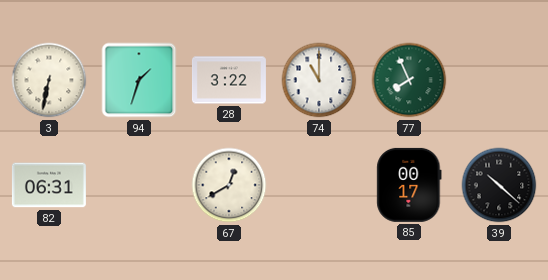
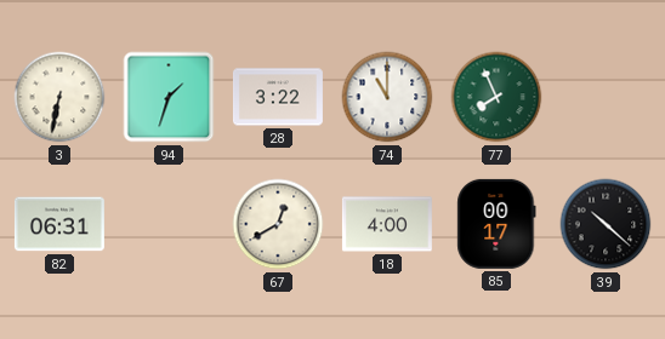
18: none -> 4:00 (387, 224)
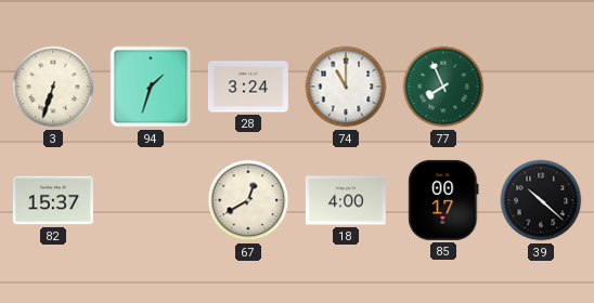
3: 6:32 -> 6:33 (53, 87)
28: 3:22 -> 3:24 (248, 87)
82: 06:31 -> 15:37 (53, 200)
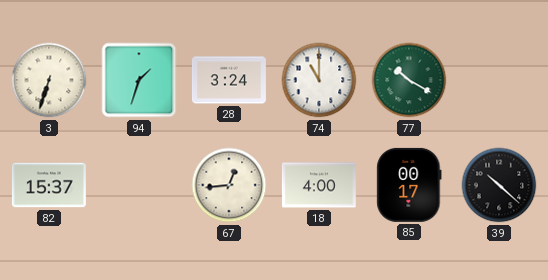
77: 7:56 -> 10:20 (409, 80)
67: 12:40 -> 12:44 (229, 185)
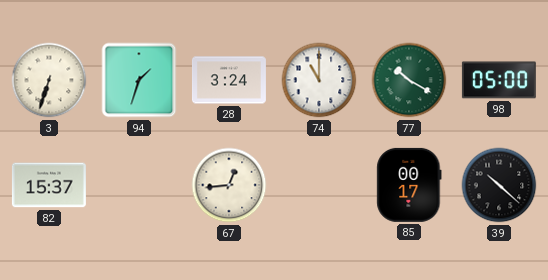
98: none -> 05:00 (499, 80)
18: 4:00 -> none (319, 185)
